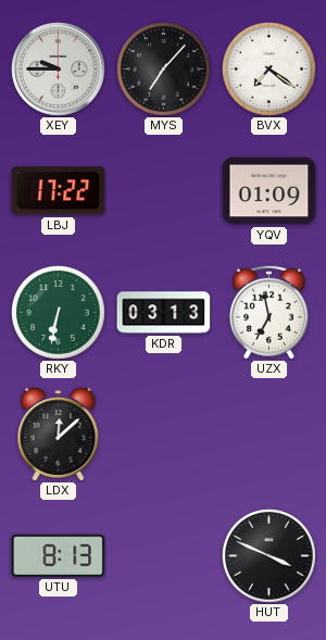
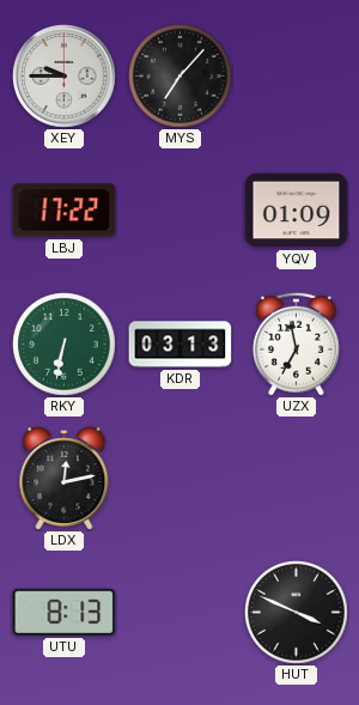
BVX: 7:21 -> none (269, 70)
LDX: 12:08 -> 12:13 (65, 479)
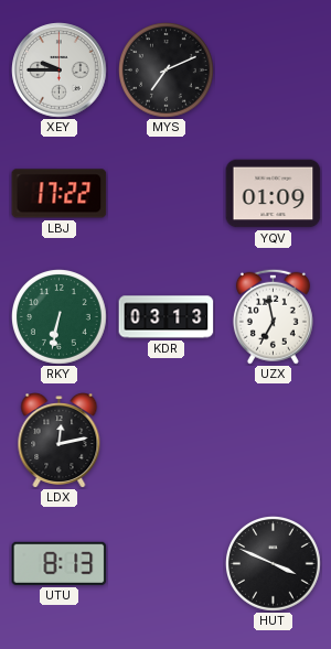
MYS: 7:07 -> 7:11 (167, 71)
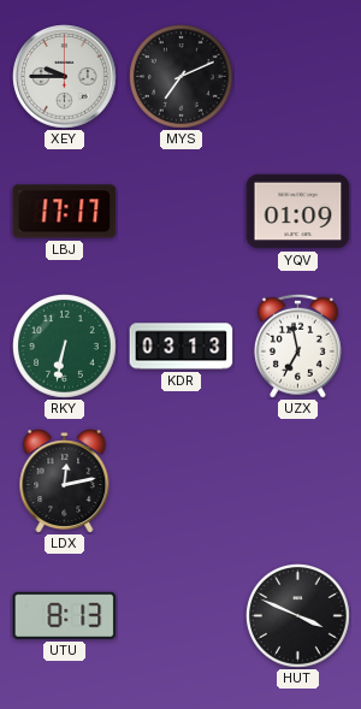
LBJ: 17:22 -> 17:17 (65, 212)
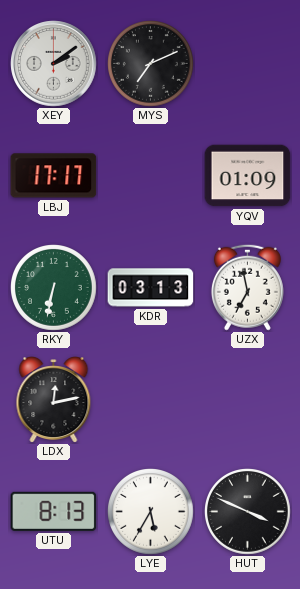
XEY: 9:45 -> 2:09 (54, 64)
LYE: none -> 5:35 (151, 512)
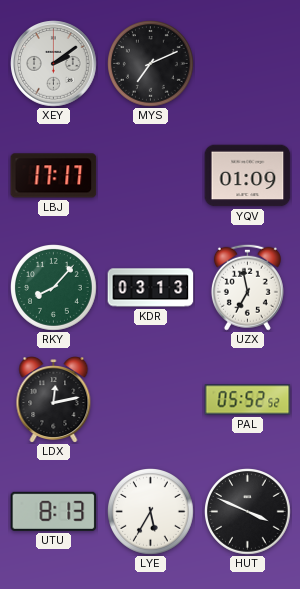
RKY: 6:32 -> 8:07 (54, 288)
PAL: none -> 05:52 (248, 400)
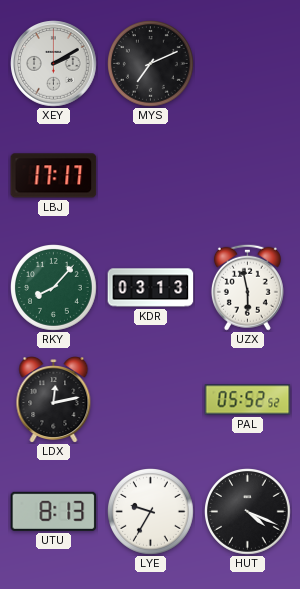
XEY: 2:09 -> 2:10 (54, 64)
YQV: 01:09 -> none (248, 176)
UZX: 6:58 -> 5:58 (247, 287)
LYE: 5:35 -> 9:35 (151, 512)
HUT: 3:49 -> 4:19 (248, 512)
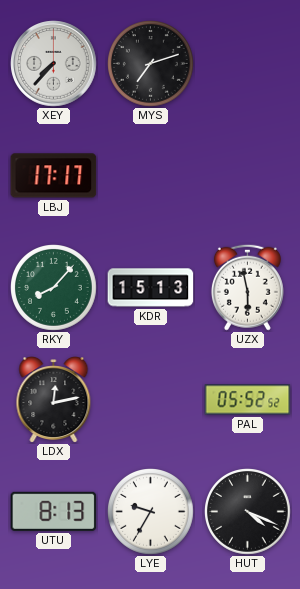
XEY: 2:10 -> 7:37 (54, 64)
MYS: 7:11 -> 7:12 (151, 64)
KDR: 03:13 -> 15:13 (151, 288)
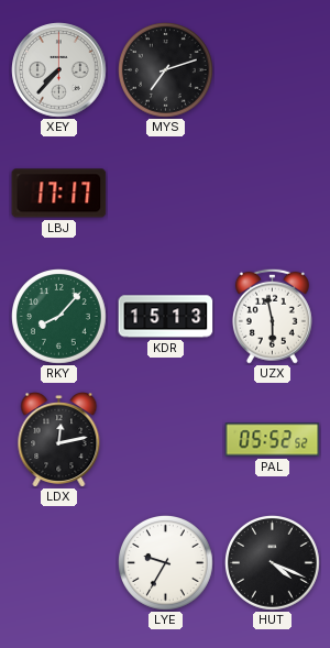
UTU: 8:13 -> none (54, 511)
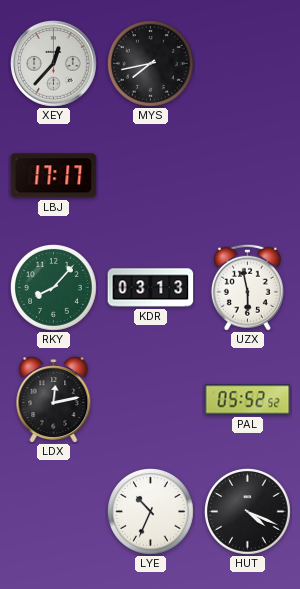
XEY: 7:37 -> 12:37 (54, 64)
MYS: 7:12 -> 7:43 (151, 64)
KDR: 15:13 -> 03:13 (151, 288)
LYE: 9:35 -> 10:34 (151, 512)
